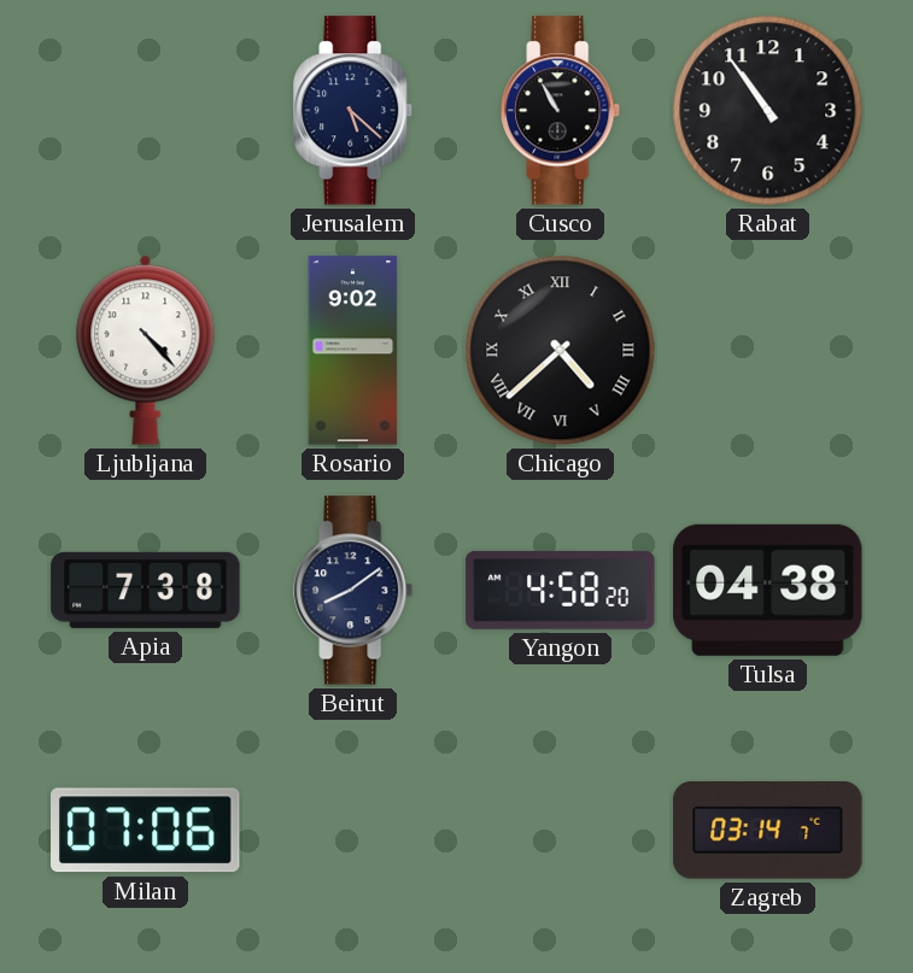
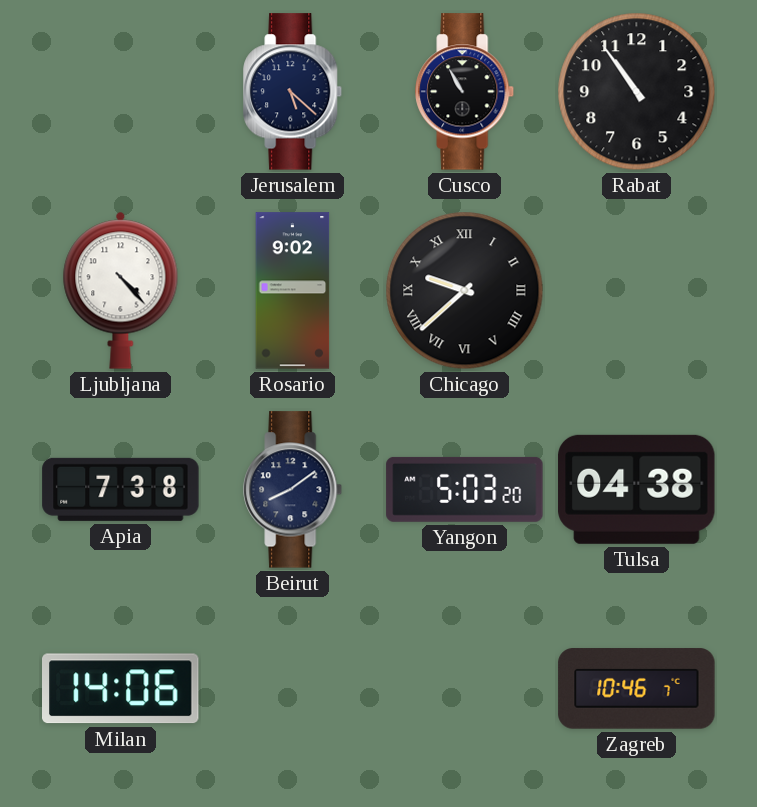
Chicago: 4:38 -> 9:38 (465, 291)
Yangon: 4:58 -> 5:03 (465, 489)
Milan: 07:06 -> 14:06 (121, 689)
Zagreb: 03:14 -> 10:46 (637, 689)
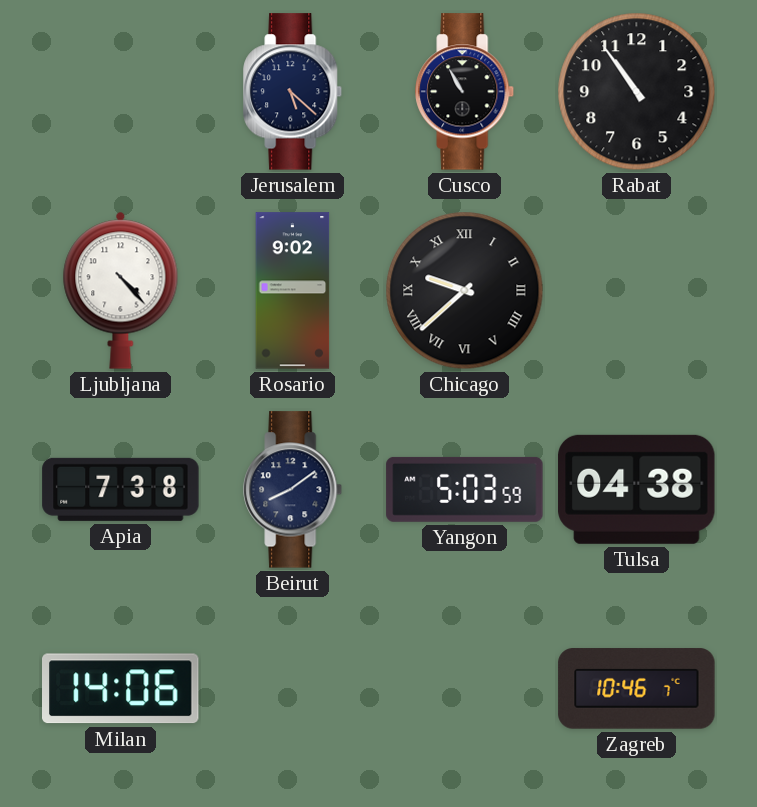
Yangon: 5:03:20 -> 5:03:59 (465, 489)
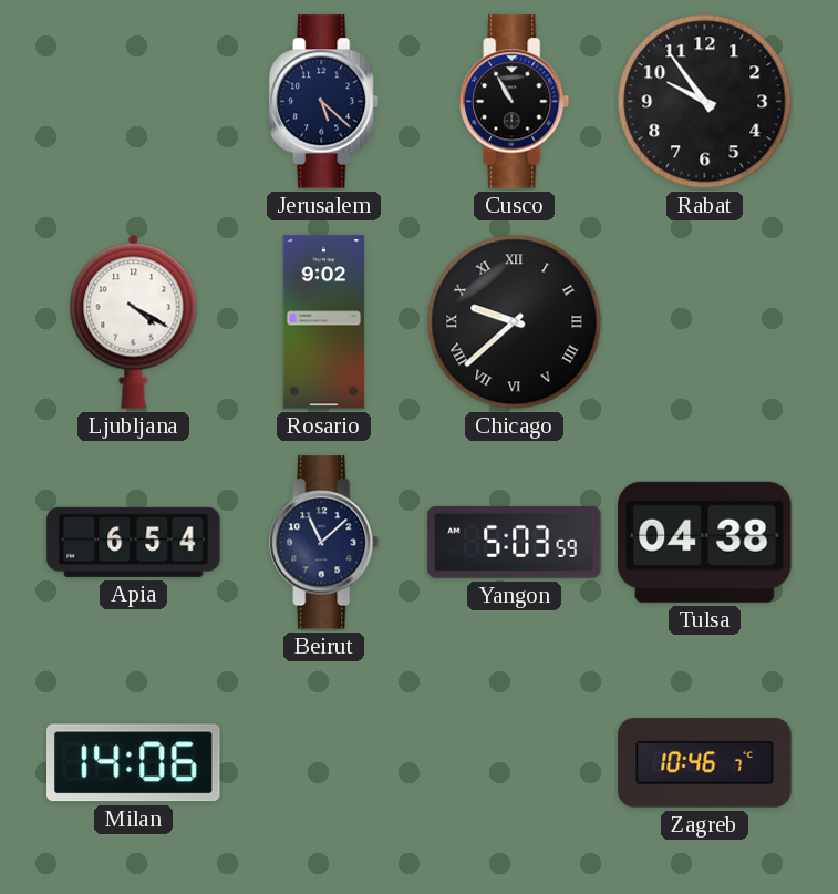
Rabat: 10:54 -> 9:54 (705, 102)
Ljubljana: 4:23 -> 4:20 (134, 321)
Apia: 7:38 -> 6:54 (134, 542)
Beirut: 8:09 -> 11:08 (324, 543)
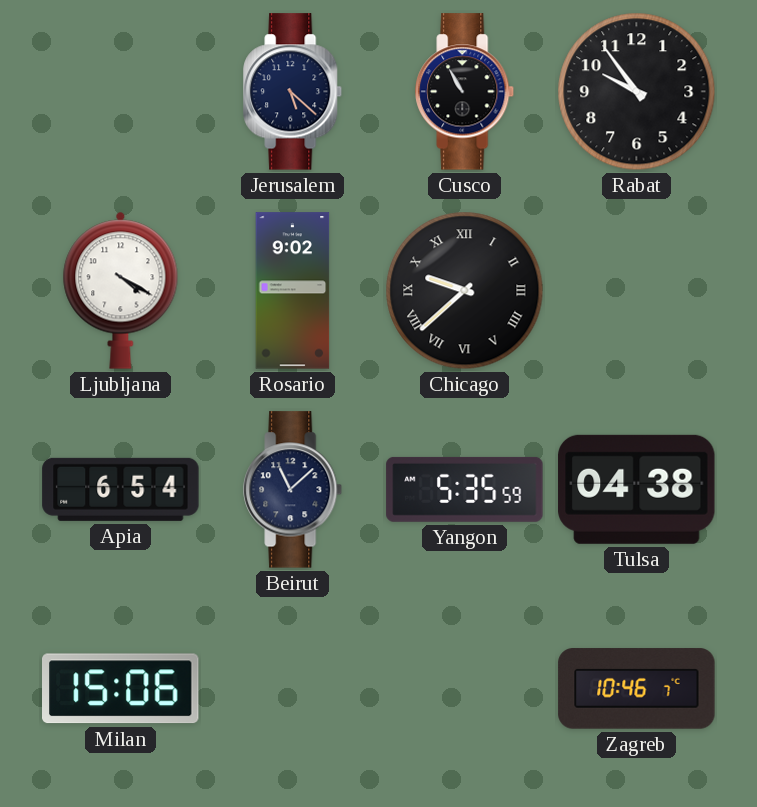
Yangon: 5:03 -> 5:35 (465, 489)
Milan: 14:06 -> 15:06 (121, 689)
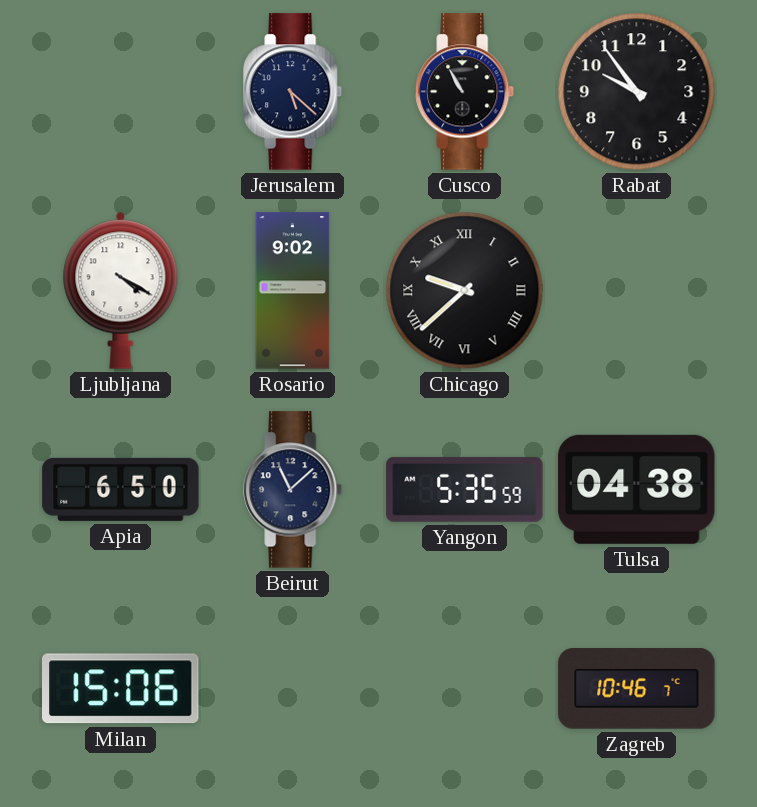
Apia: 6:54 -> 6:50 (121, 489)
